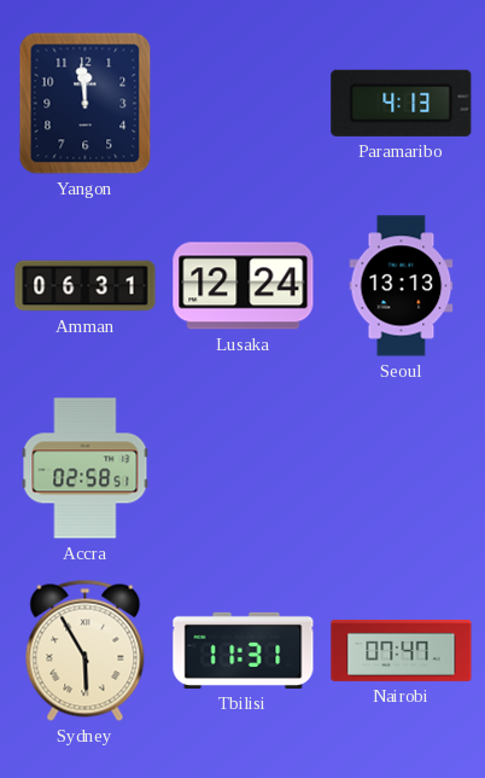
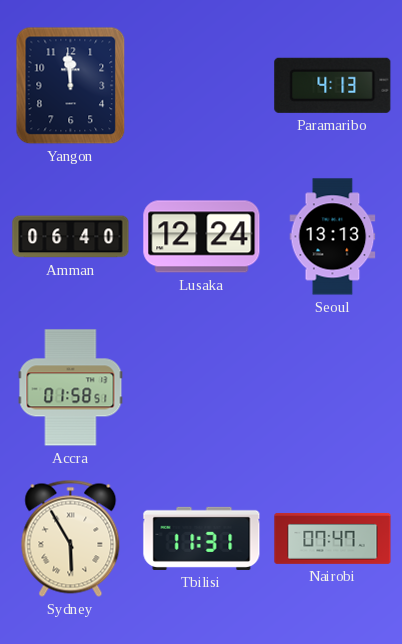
Amman: 06:31 -> 06:40 (71, 237)
Accra: 02:58 -> 01:58 (71, 388)
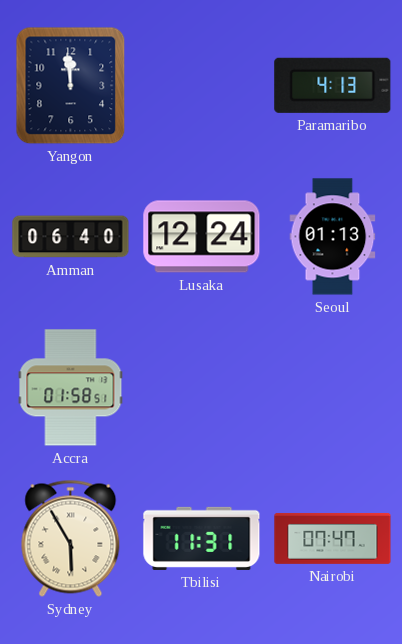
Seoul: 13:13 -> 01:13 (333, 237)
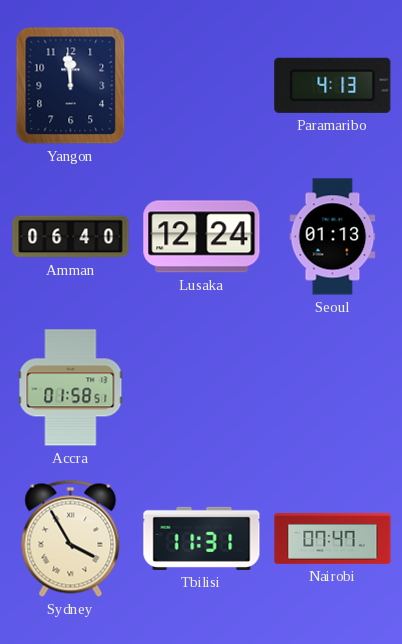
Sydney: 5:55 -> 3:55 (71, 538)
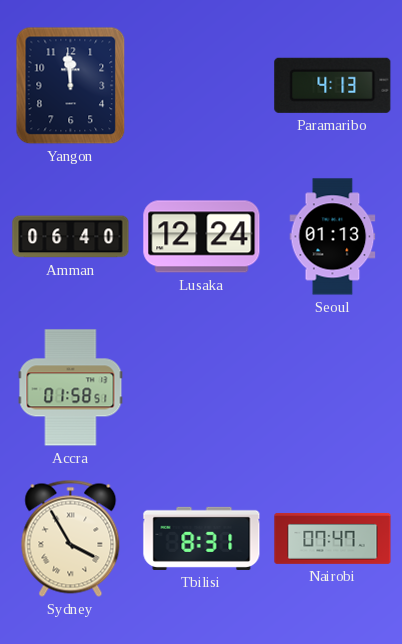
Tbilisi: 11:31 -> 8:31 (202, 538)
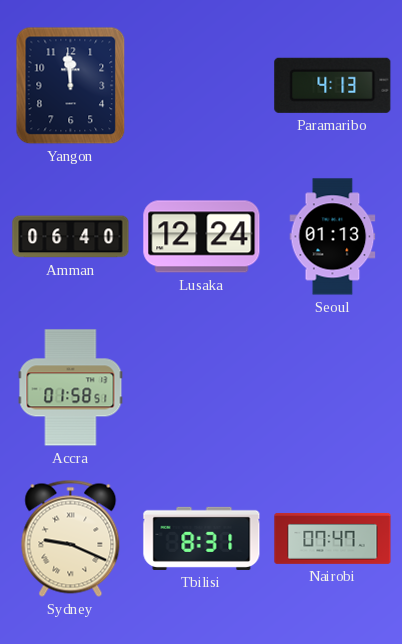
Sydney: 3:55 -> 9:19 (71, 538)
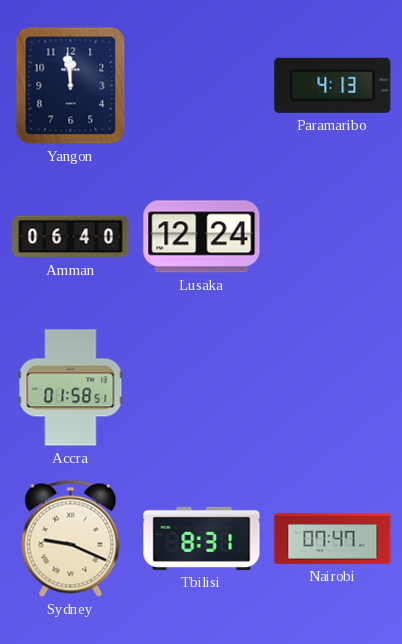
Seoul: 01:13 -> none (333, 237)
